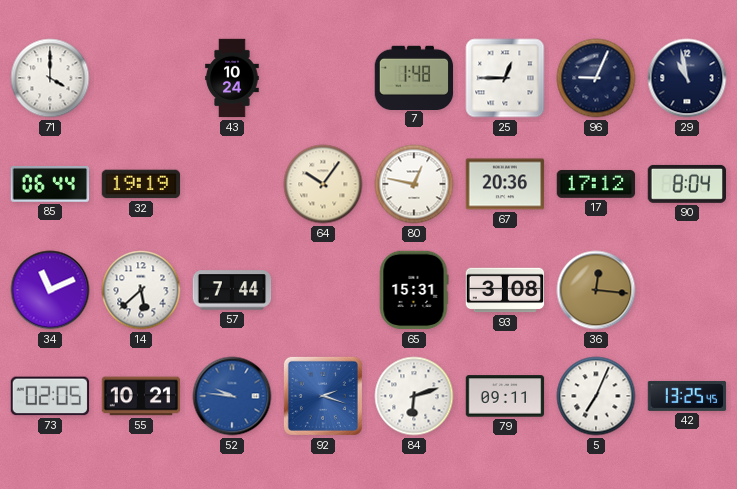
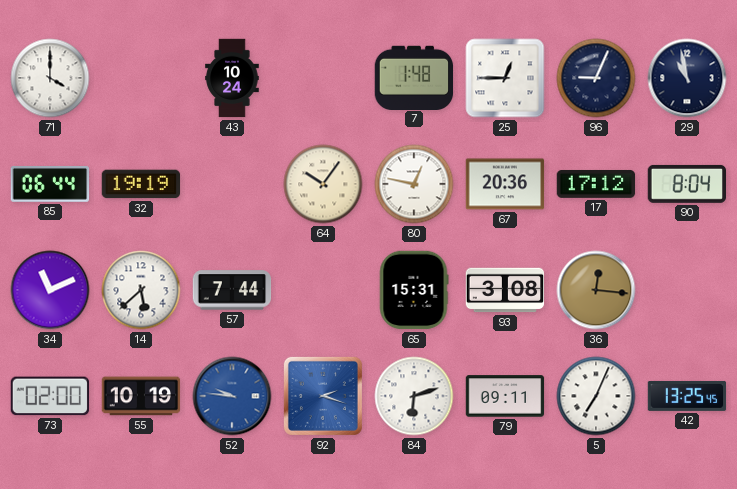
73: 02:05 -> 02:00 (49, 396)
55: 10:21 -> 10:19 (141, 396)
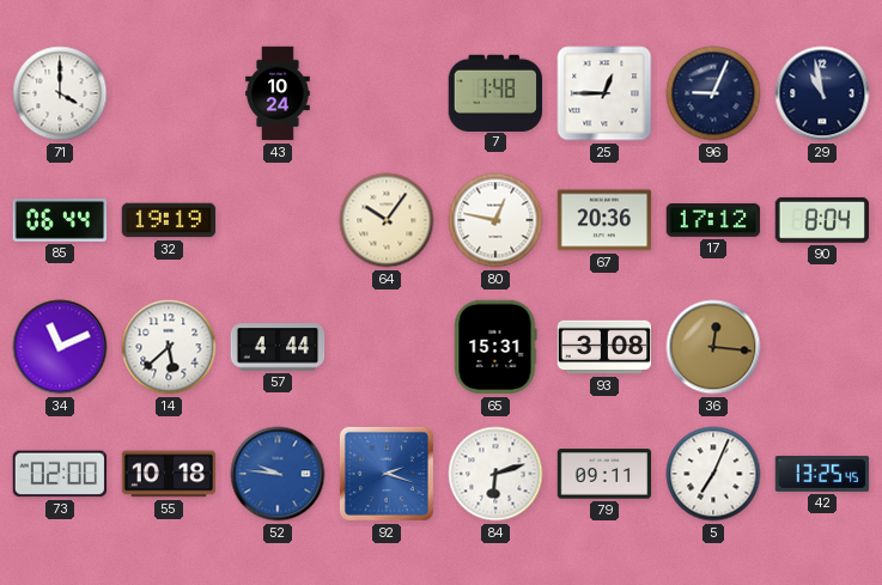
57: 7:44 -> 4:44 (278, 347)
55: 10:19 -> 10:18 (169, 474)
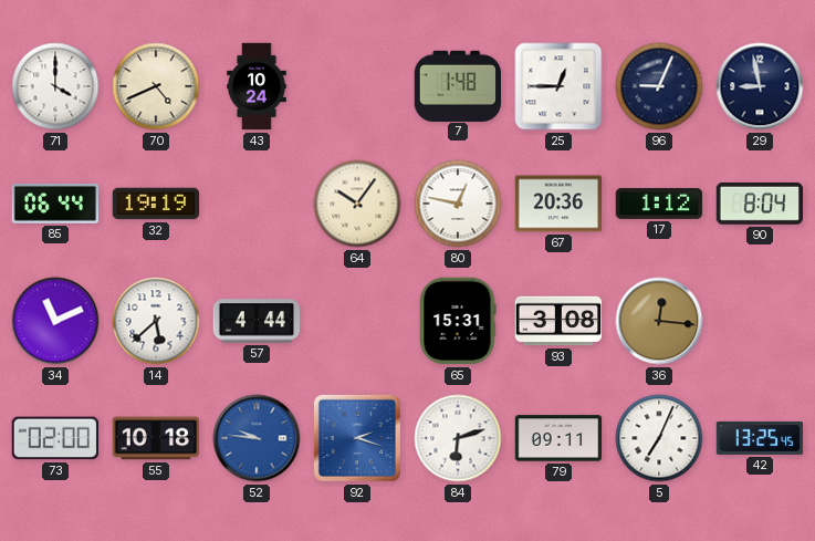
70: none -> 4:41 (156, 86)
29: 10:58 -> 8:58 (760, 86)
17: 17:12 -> 1:12 (659, 204)
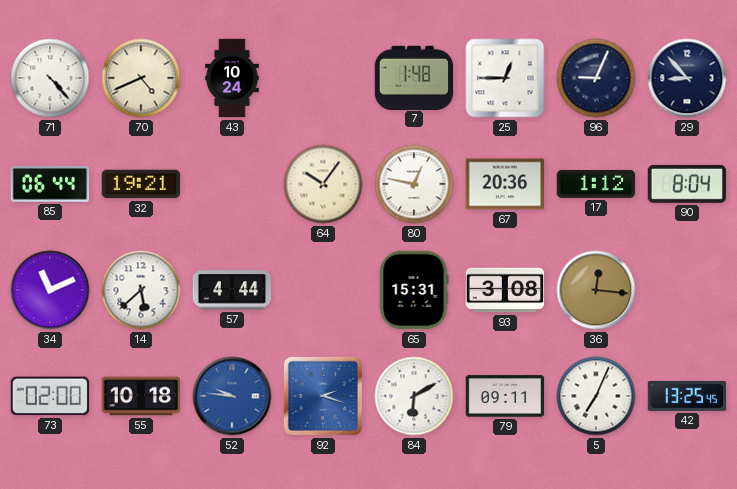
71: 4:00 -> 4:23 (50, 78)
29: 8:58 -> 8:53 (687, 78)
32: 19:19 -> 19:21 (141, 184)
84: 6:12 -> 6:10 (414, 396)
